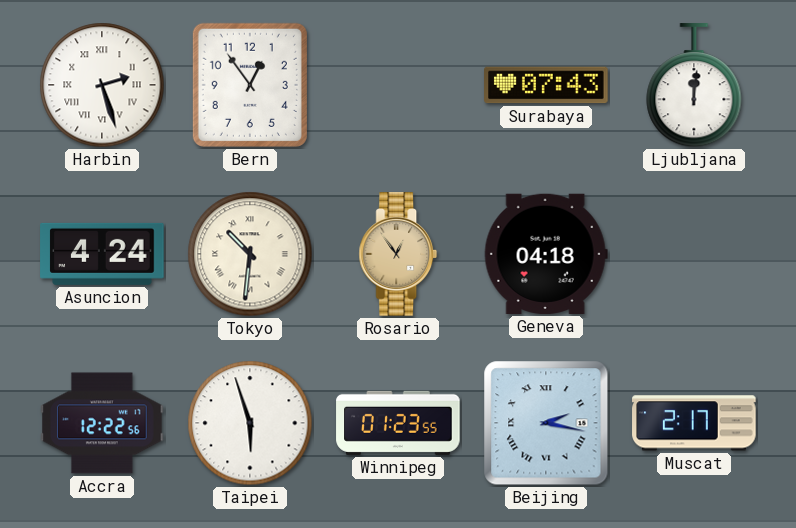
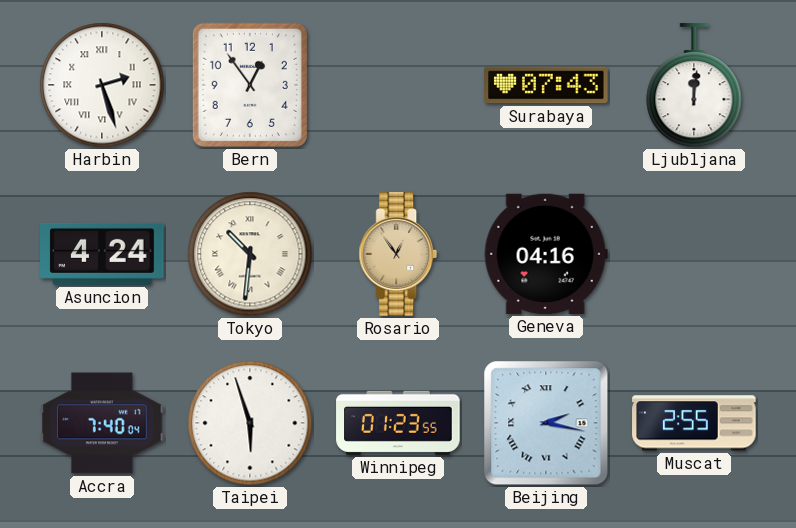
Geneva: 04:18 -> 04:16 (546, 254)
Accra: 12:22 -> 7:40 (102, 423)
Muscat: 2:17 -> 2:55 (694, 423)
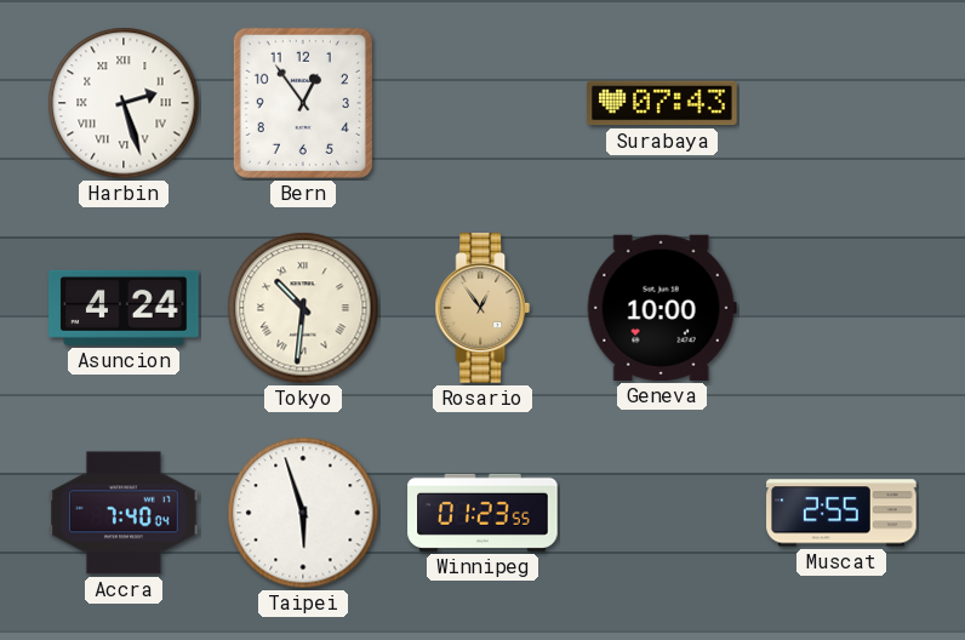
Ljubljana: 12:01 -> none (694, 86)
Geneva: 04:16 -> 10:00 (662, 308)
Beijing: 2:17 -> none (546, 423)
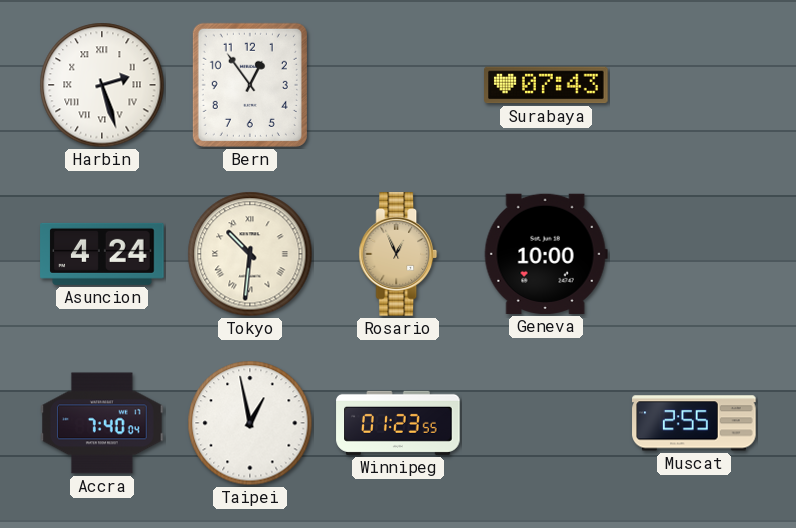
Rosario: 12:54 -> 12:56 (398, 254)
Taipei: 5:57 -> 12:58 (250, 423)
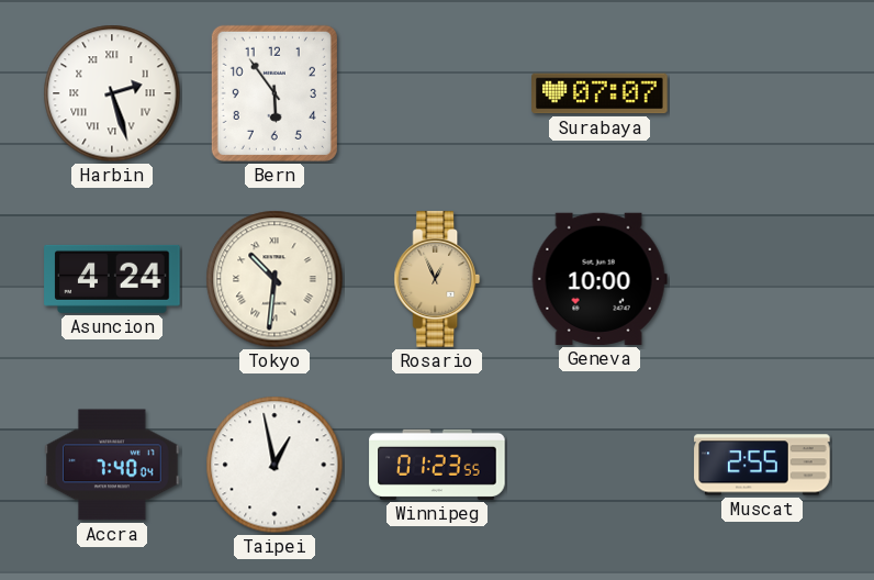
Bern: 12:54 -> 5:54 (274, 93)
Surabaya: 07:43 -> 07:07 (600, 93)
